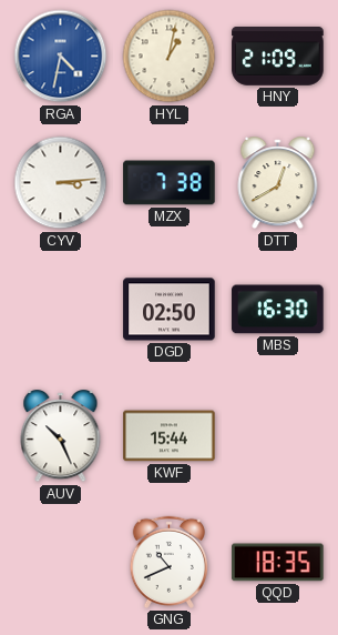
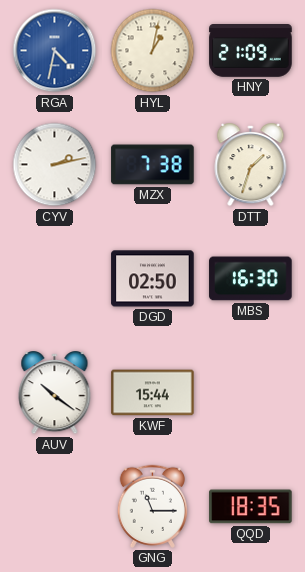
CYV: 3:14 -> 2:13 (55, 165)
DTT: 12:40 -> 1:33 (251, 165)
AUV: 10:26 -> 10:21 (55, 393)
GNG: 10:41 -> 11:15 (152, 506)
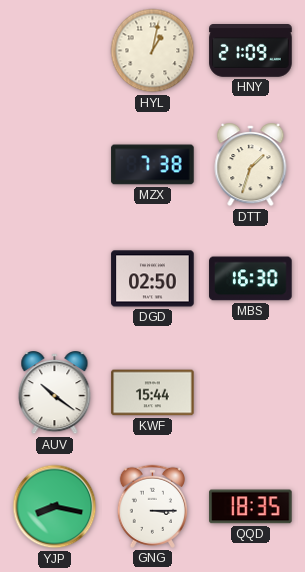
RGA: 4:32 -> none (55, 51)
CYV: 2:13 -> none (55, 165)
YJP: none -> 8:17 (55, 507)
GNG: 11:15 -> 3:15 (152, 506)
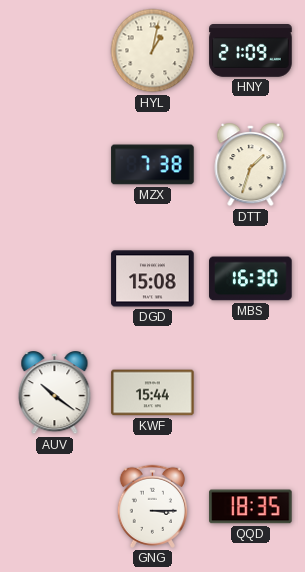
DGD: 02:50 -> 15:08 (153, 279)
YJP: 8:17 -> none (55, 507)
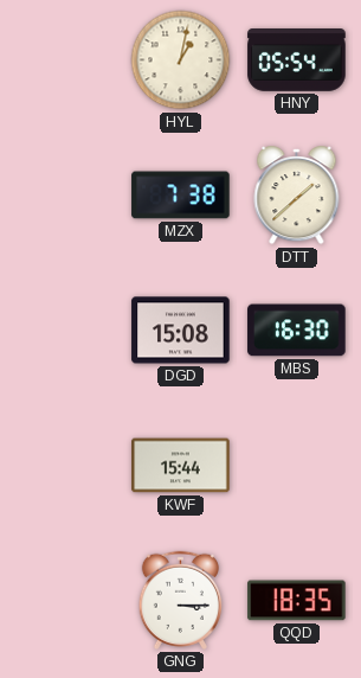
HNY: 21:09 -> 05:54 (297, 60)
DTT: 1:33 -> 1:38 (297, 196)
AUV: 10:21 -> none (55, 393)
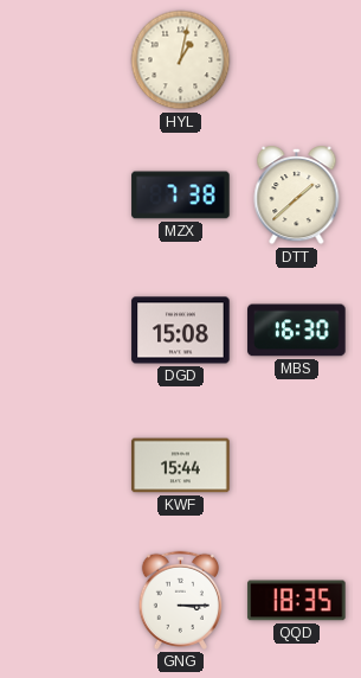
HNY: 05:54 -> none (297, 60)
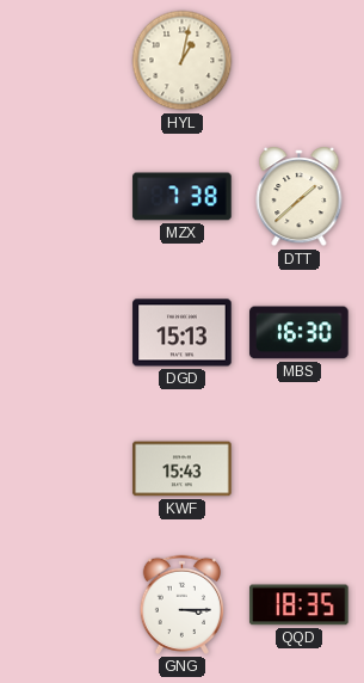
DGD: 15:08 -> 15:13 (183, 333)
KWF: 15:44 -> 15:43 (183, 469)
